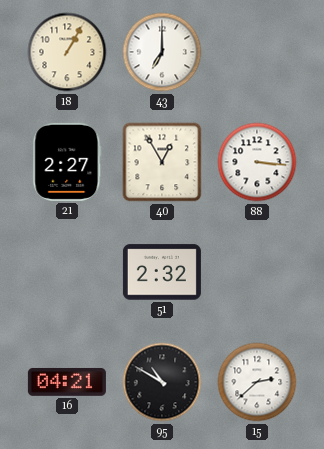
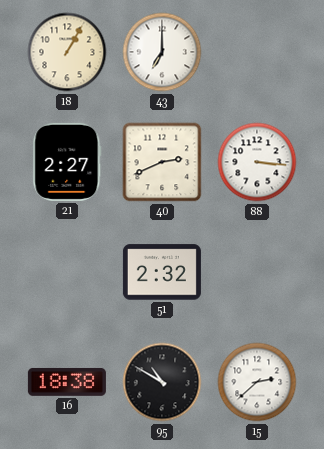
40: 12:55 -> 2:41 (162, 162)
16: 04:21 -> 18:38 (67, 382)
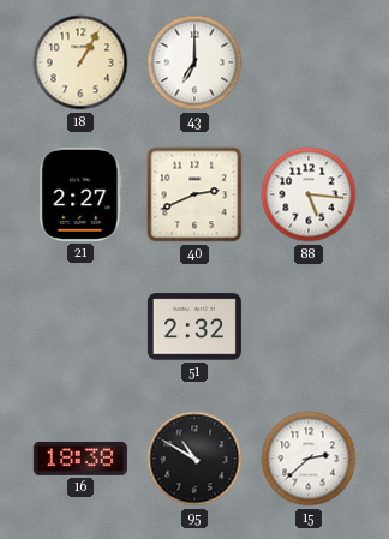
88: 3:16 -> 5:16 (309, 194)
